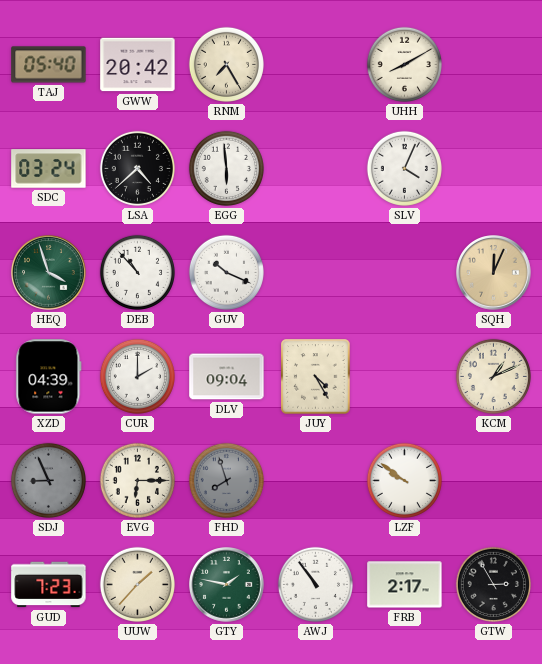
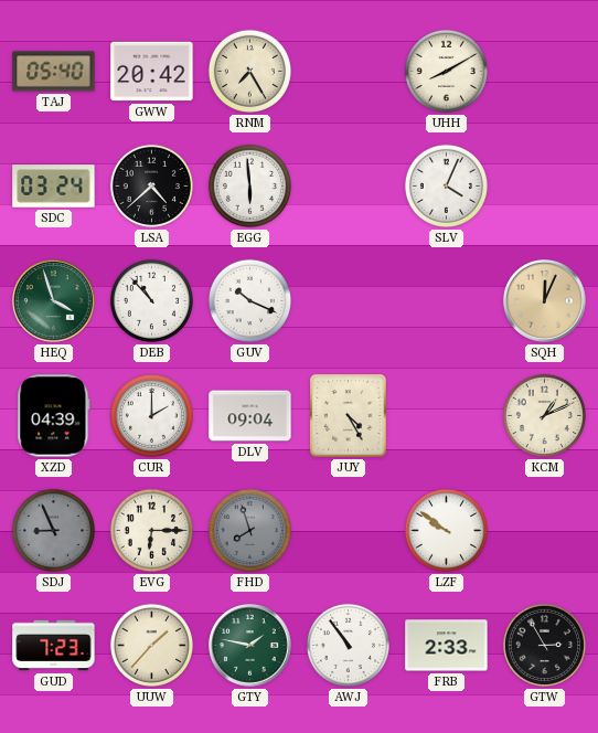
FRB: 2:17 -> 2:33 (447, 646)
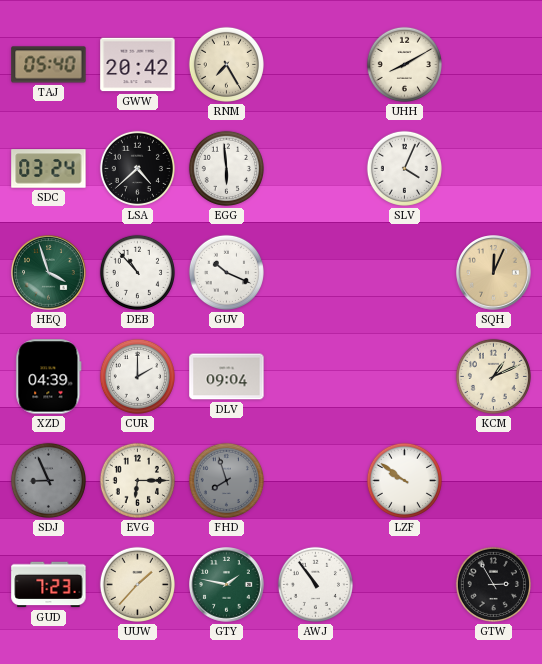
JUY: 4:25 -> none (349, 416)
FRB: 2:33 -> none (447, 646)
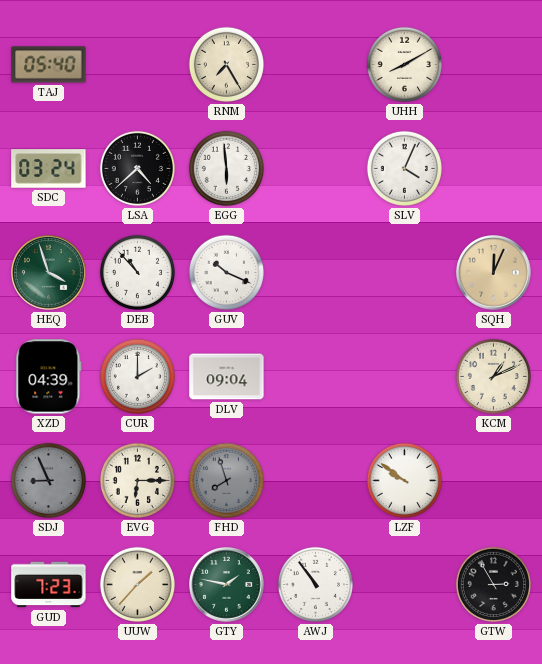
GWW: 20:42 -> none (138, 65)
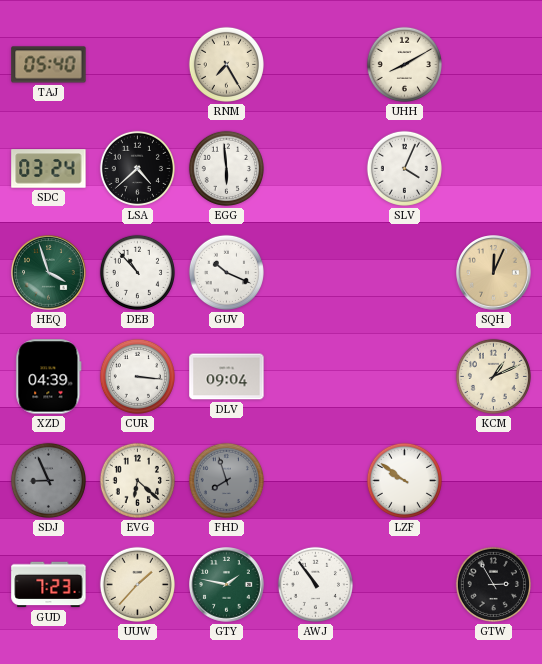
CUR: 2:00 -> 3:16 (137, 376)
EVG: 6:15 -> 6:22 (137, 480)
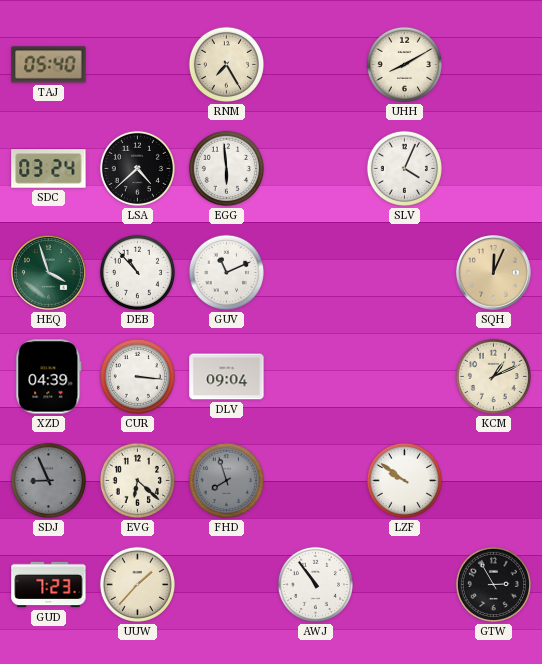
GUV: 10:19 -> 11:11 (226, 272)
GTY: 1:47 -> none (227, 585)
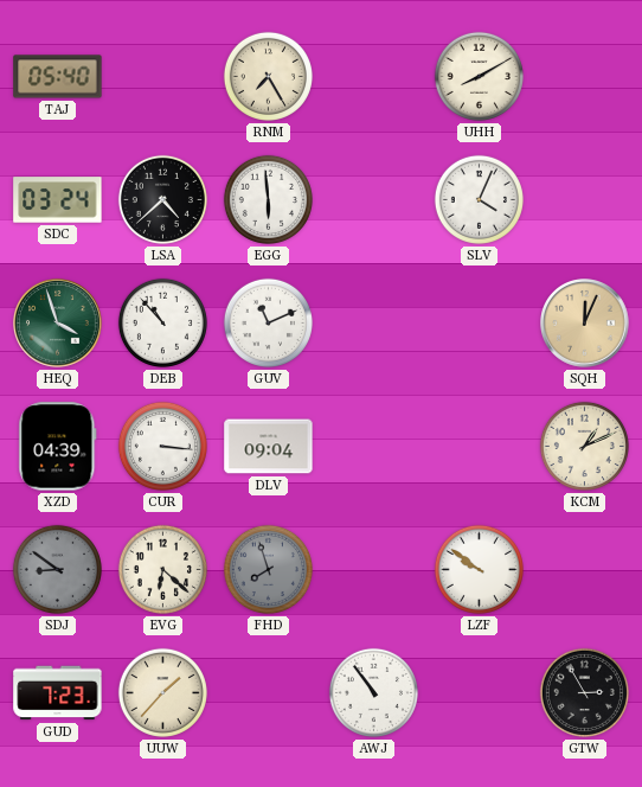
SDJ: 8:56 -> 8:51 (57, 569)
